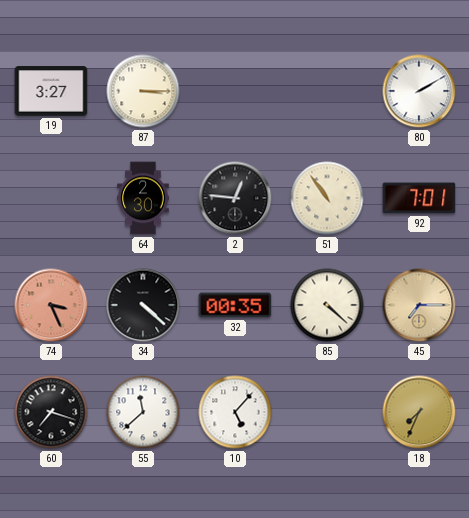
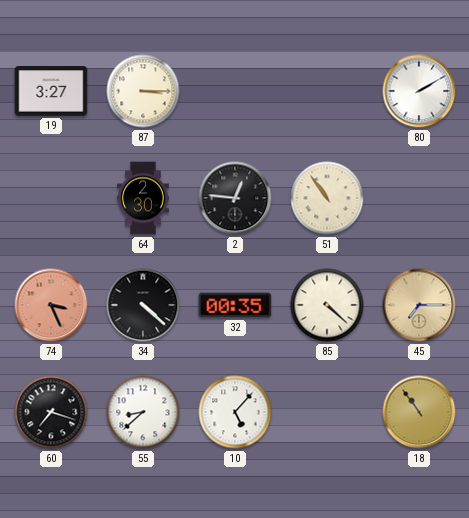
92: 7:01 -> none (419, 198)
55: 11:38 -> 8:38 (143, 412)
18: 7:34 -> 10:54 (419, 412)
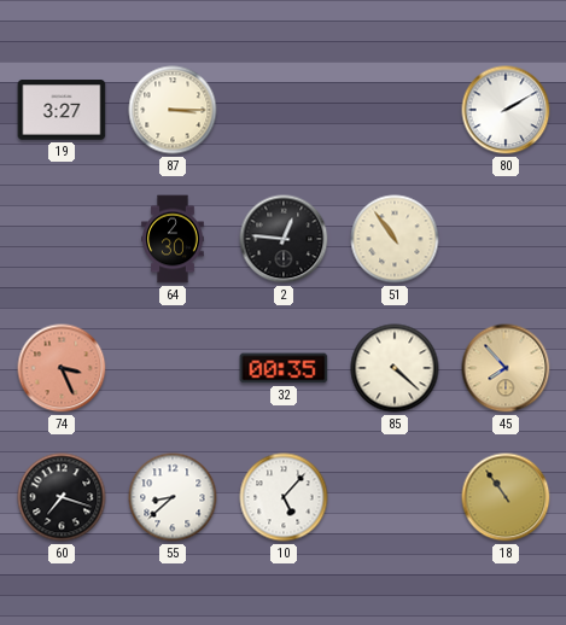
34: 4:22 -> none (143, 305)
45: 7:15 -> 7:53 (506, 368)
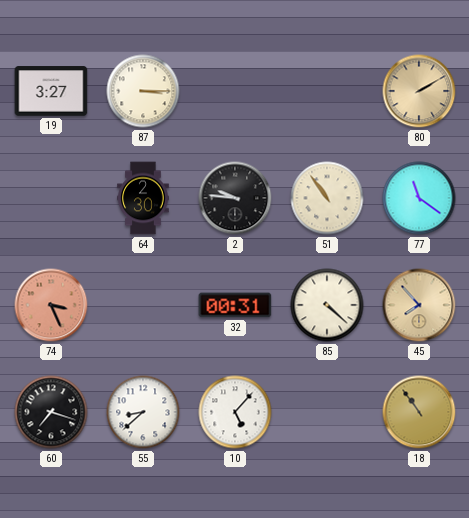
80 dial: white -> champagne (419, 91)
2: 12:46 -> 9:46 (235, 198)
77: none -> 11:21 (419, 198)
32: 00:35 -> 00:31 (235, 305)
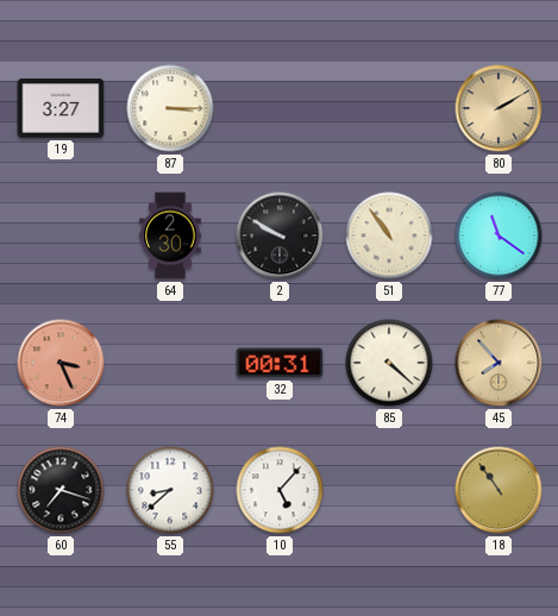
2: 9:46 -> 9:50 (280, 235)
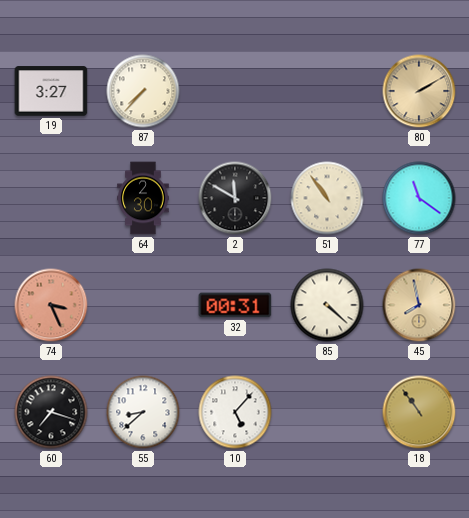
87: 3:15 -> 7:37 (143, 91)
2: 9:50 -> 11:50 (235, 198)
45: 7:53 -> 7:58 (419, 305)
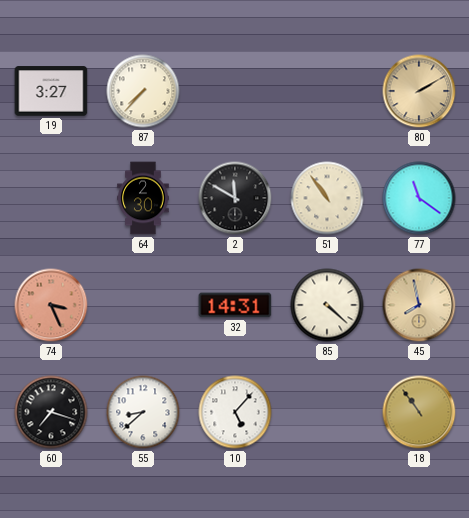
32: 00:31 -> 14:31 (235, 305)
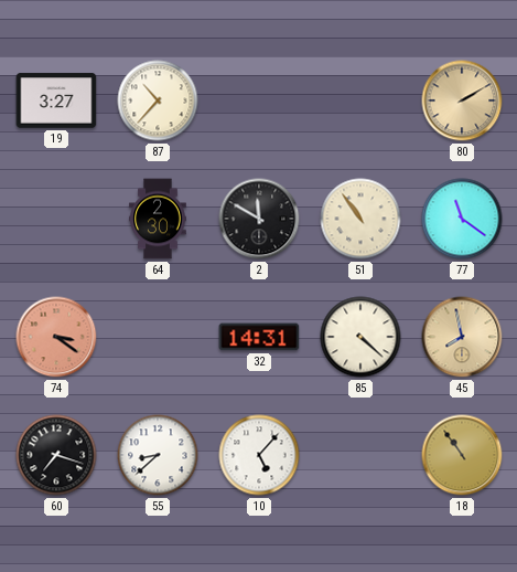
87: 7:37 -> 10:37 (158, 100)
74: 3:26 -> 3:21 (56, 337)
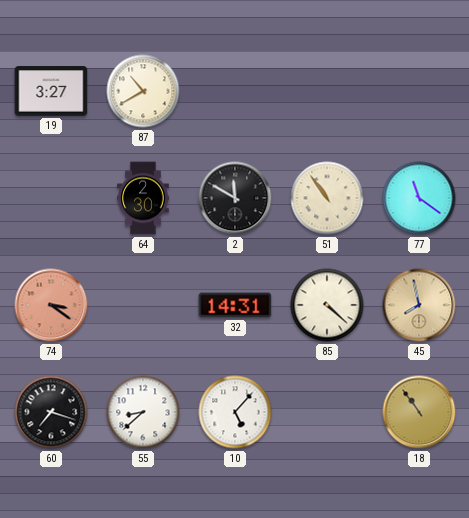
87: 10:37 -> 10:40 (143, 91)
80: 2:10 -> none (462, 100)
